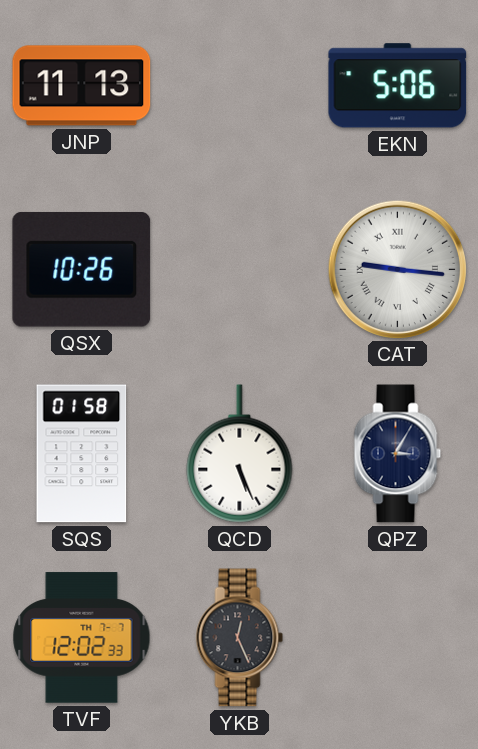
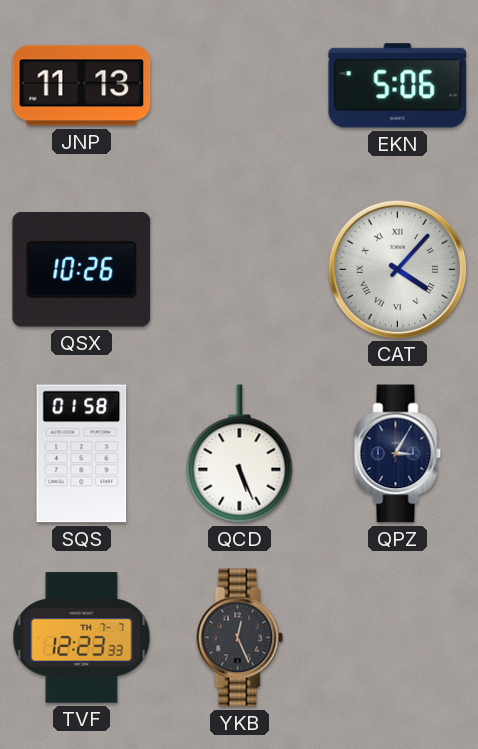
CAT: 9:16 -> 4:07 (397, 269)
TVF: 12:02 -> 12:23 (82, 638)
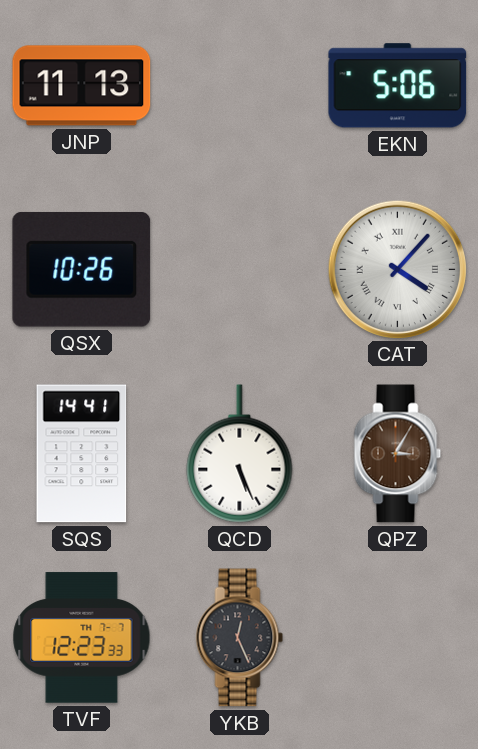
SQS: 01:58 -> 14:41 (82, 454)
QPZ dial: navy -> brown (398, 454)
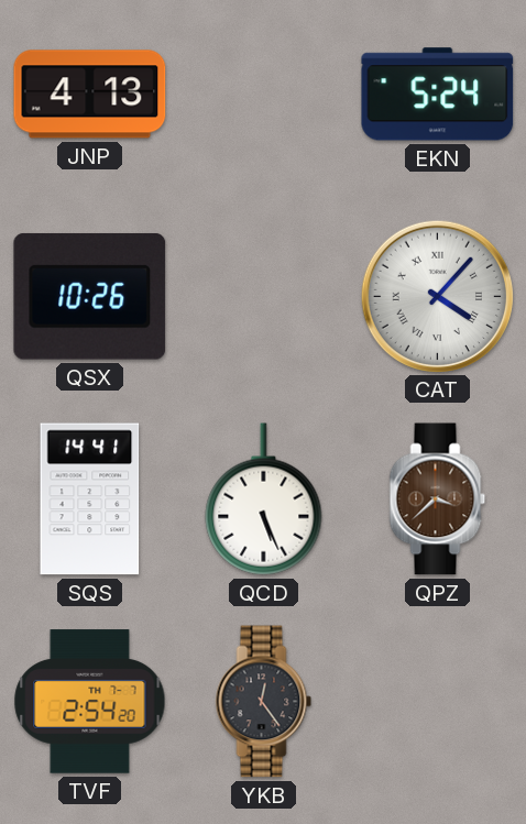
JNP: 11:13 -> 4:13 (90, 95)
EKN: 5:06 -> 5:24 (438, 95)
QPZ: 3:05 -> 3:38 (438, 499)
TVF: 12:23 -> 2:54 (90, 702)
YKB: 12:26 -> 12:24 (264, 702)
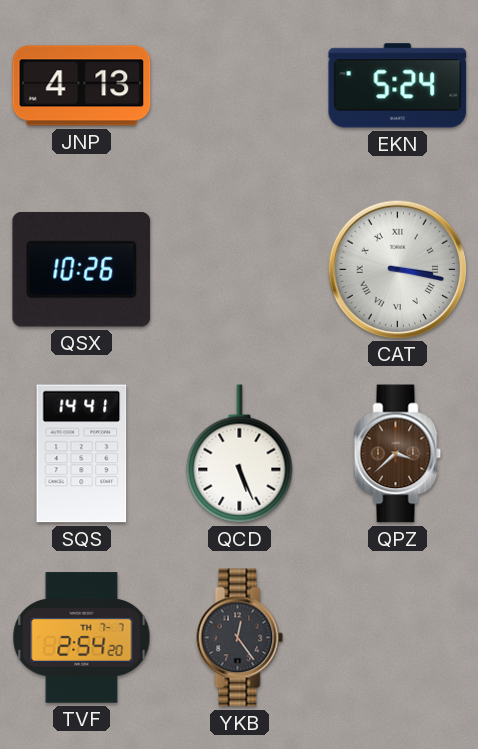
CAT: 4:07 -> 3:17 (397, 269)
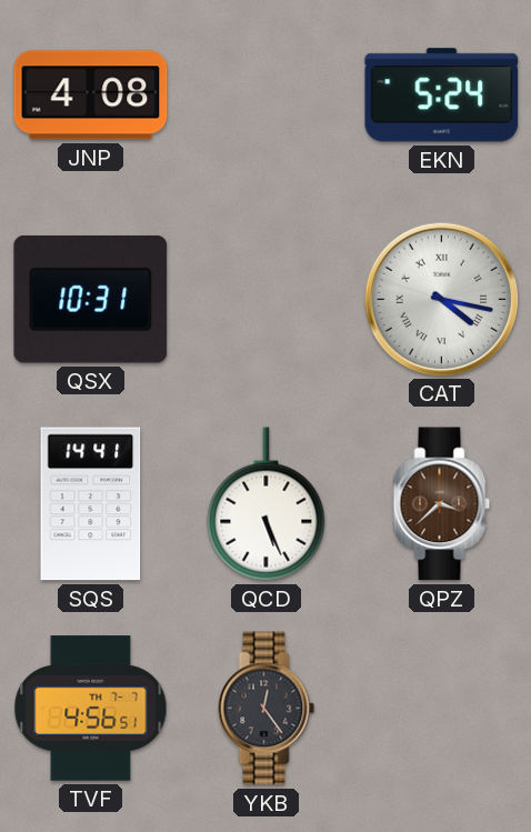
JNP: 4:13 -> 4:08 (91, 96)
QSX: 10:26 -> 10:31 (91, 300)
CAT: 3:17 -> 4:17 (441, 299)
TVF: 2:54 -> 4:56 (91, 709)
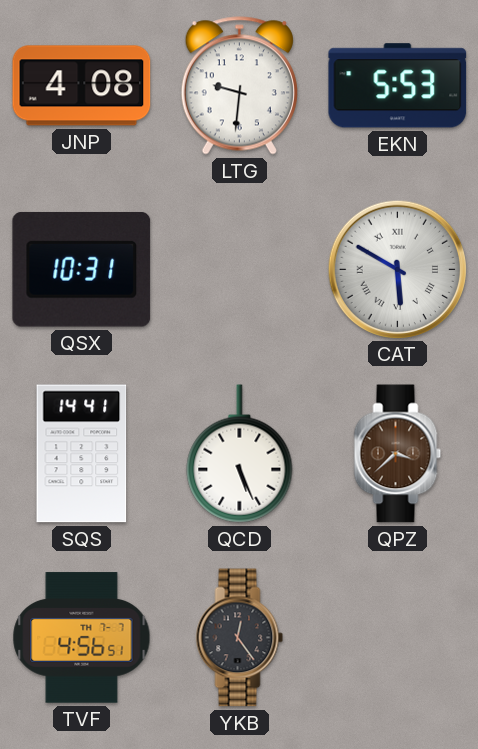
LTG: none -> 9:31 (239, 86)
EKN: 5:24 -> 5:53 (398, 86)
CAT: 4:17 -> 5:50 (397, 269)
